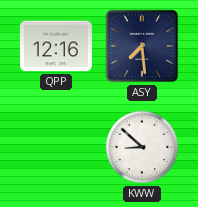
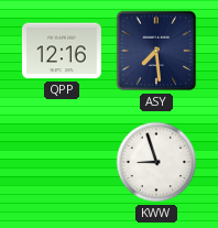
KWW: 8:52 -> 8:57 (156, 162)
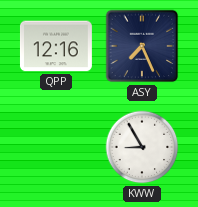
ASY: 7:29 -> 7:26 (142, 46)
KWW: 8:57 -> 8:55 (142, 147)
